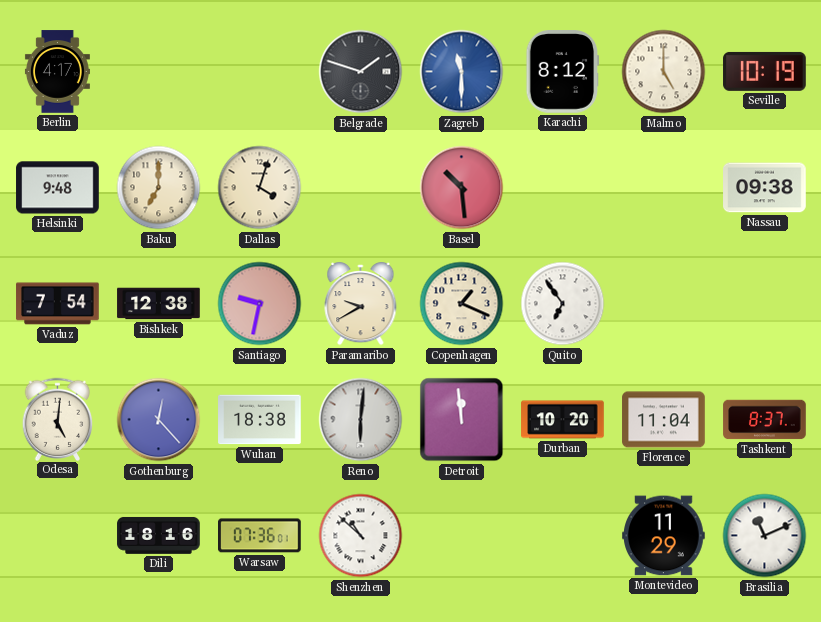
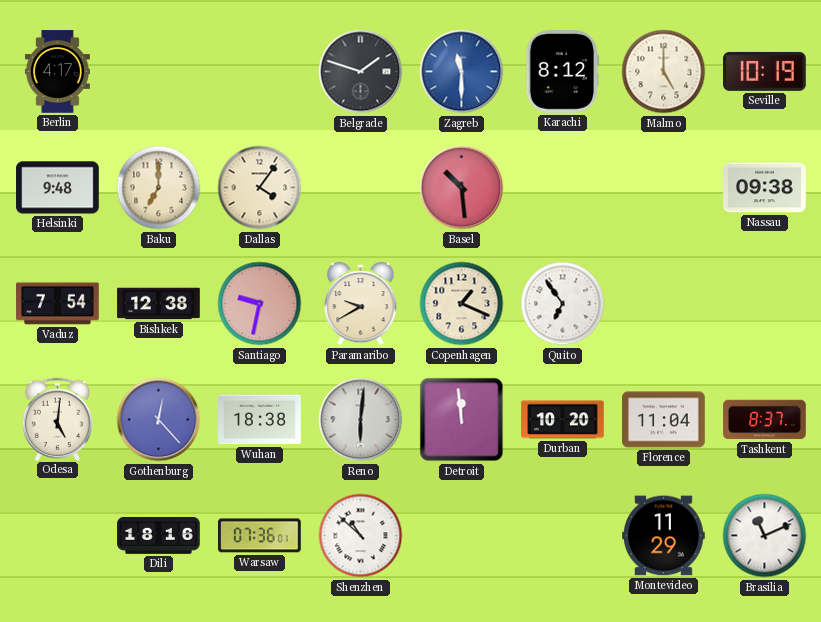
Dallas: 4:03 -> 4:06 (260, 188)
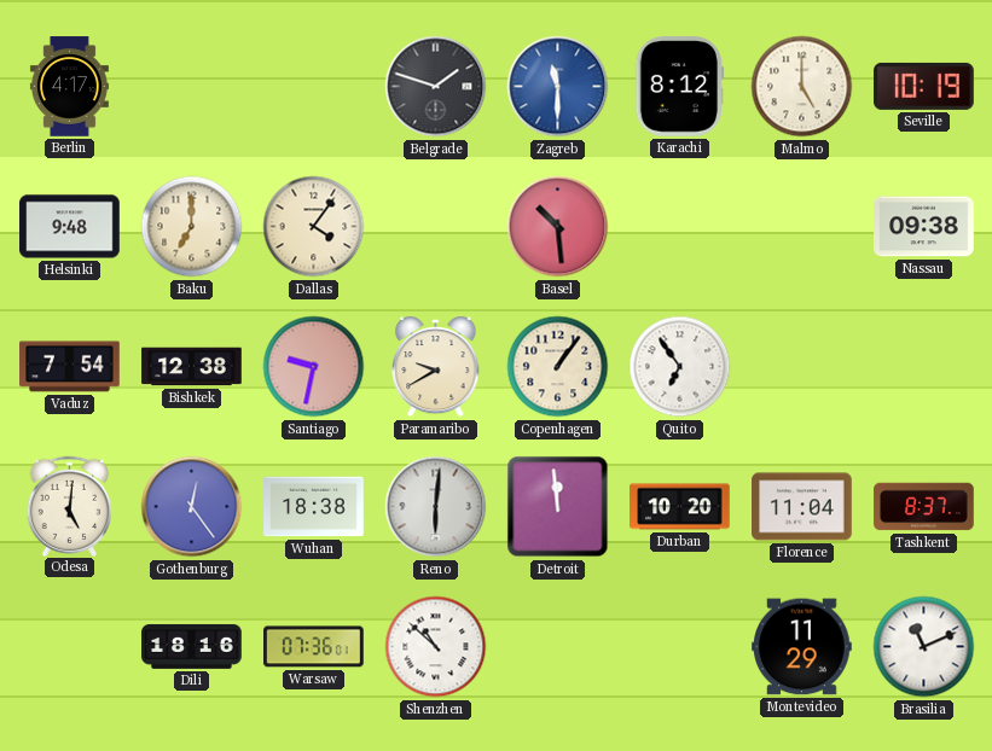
Copenhagen: 1:19 -> 1:06 (558, 367)
Gothenburg: 12:23 -> 12:24 (192, 507)
